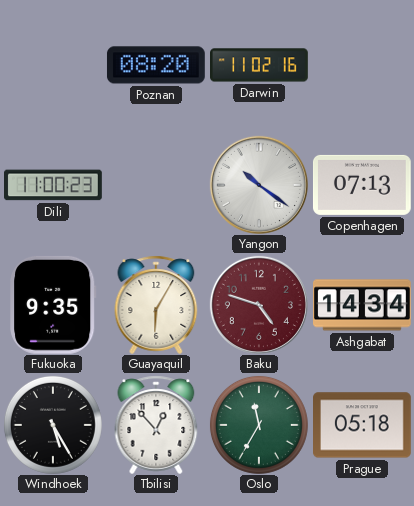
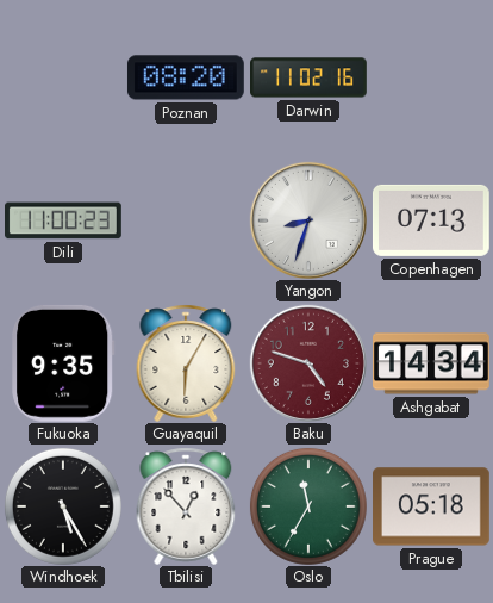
Yangon: 10:21 -> 8:33 (308, 220)
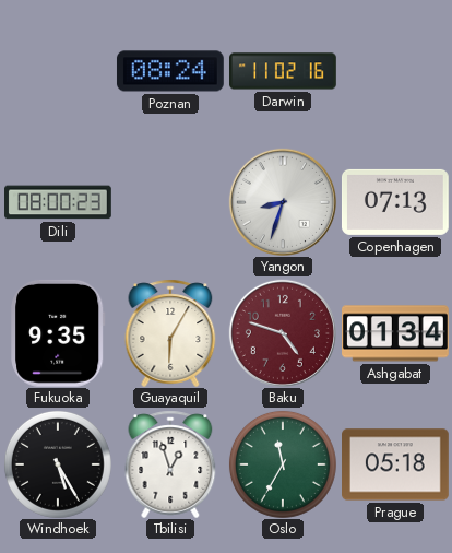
Poznan: 08:20 -> 08:24 (170, 71)
Dili: 11:00 -> 08:00 (59, 202)
Ashgabat: 14:34 -> 01:34 (396, 333)
Tbilisi: 12:53 -> 12:57 (170, 464)
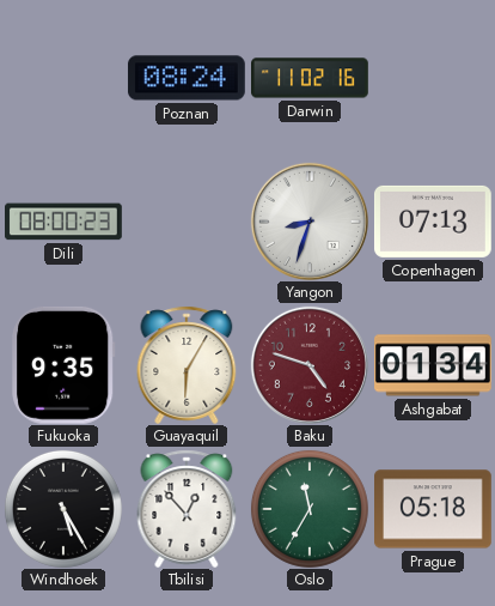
Tbilisi: 12:57 -> 12:53 (187, 509)
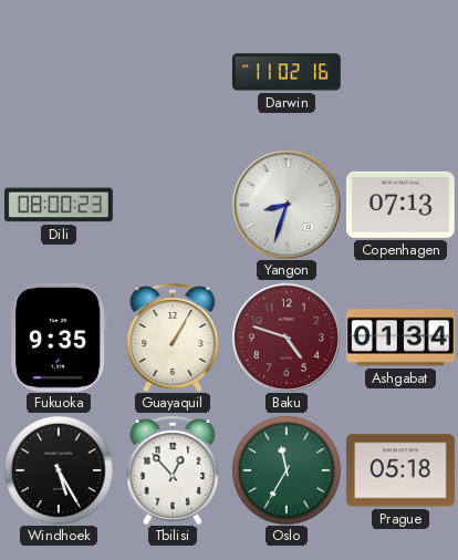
Poznan: 08:24 -> none (187, 78)
Guayaquil: 6:05 -> 1:05 (173, 338)
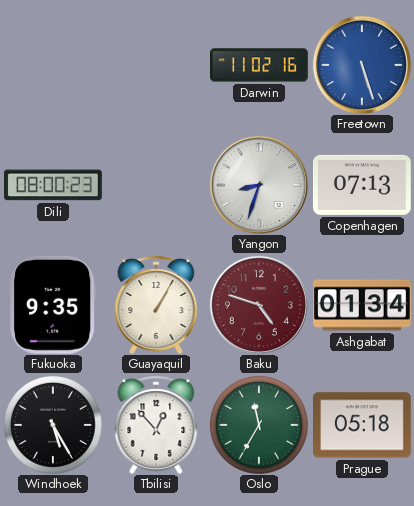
Freetown: none -> 5:27 (362, 65)
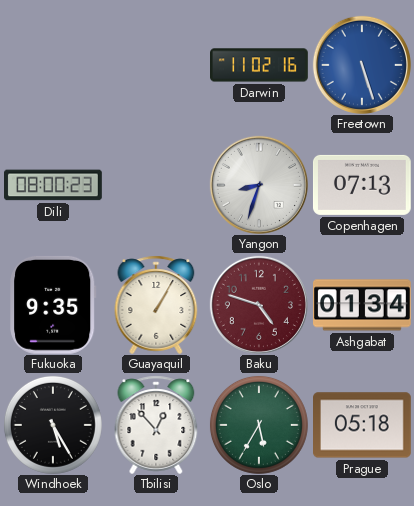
Oslo: 11:35 -> 5:35 (259, 425)
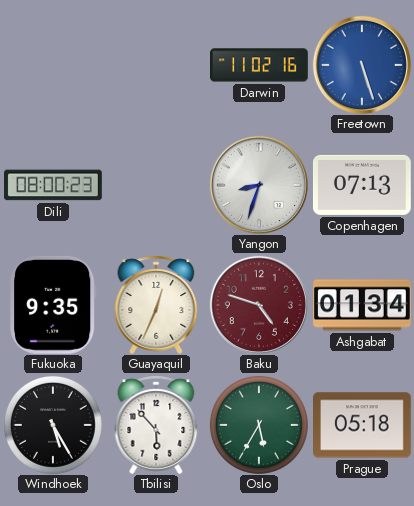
Guayaquil: 1:05 -> 12:34 (156, 305)
Tbilisi: 12:53 -> 5:53 (156, 425)
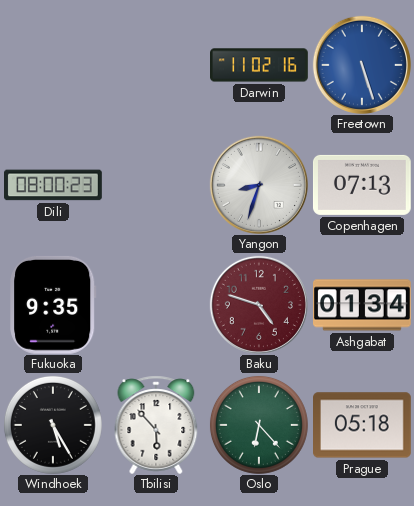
Guayaquil: 12:34 -> none (156, 305)
Oslo: 5:35 -> 6:23 (259, 425)
